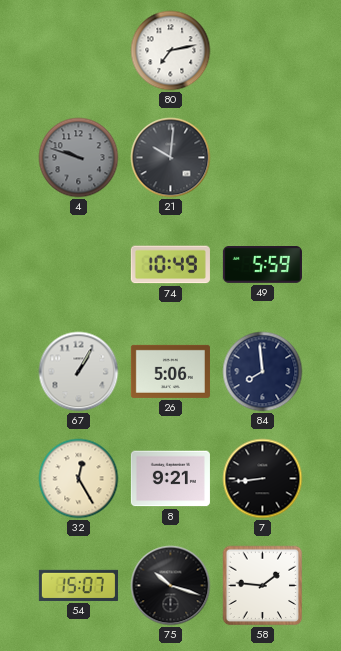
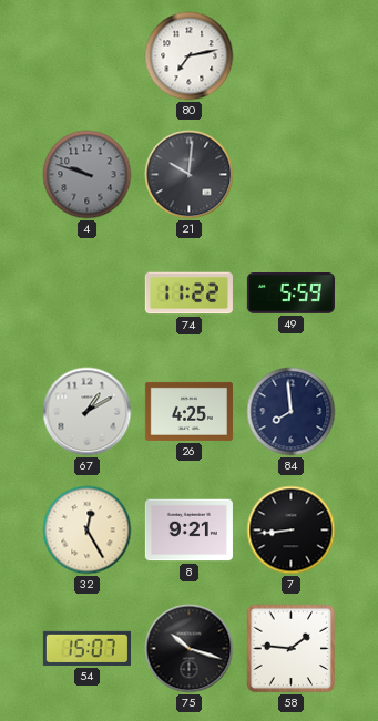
74: 10:49 -> 11:22 (188, 293)
67: 1:05 -> 1:10 (88, 412)
26: 5:06 -> 4:25 (188, 411)
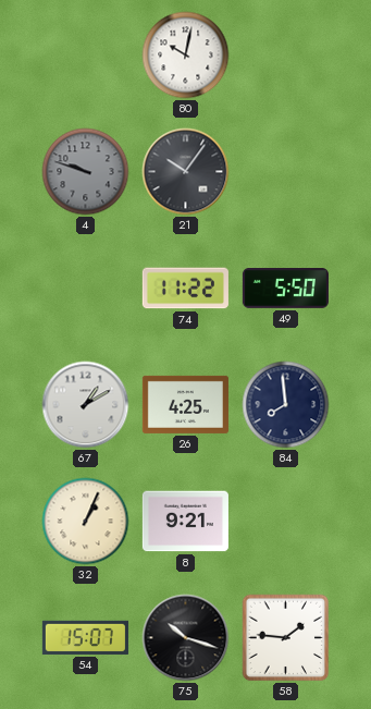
80: 7:13 -> 10:02 (186, 56)
21: 10:01 -> 10:06 (186, 172)
49: 5:59 -> 5:50 (285, 289)
32: 12:25 -> 1:04 (86, 522)
7: 8:44 -> none (292, 531)
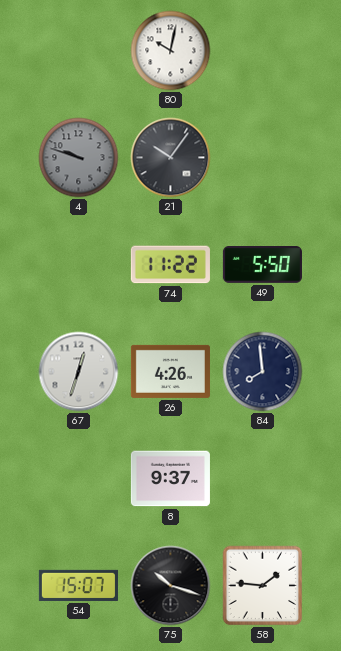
67: 1:10 -> 12:33 (79, 372)
26: 4:25 -> 4:26 (170, 371)
32: 1:04 -> none (86, 522)
8: 9:21 -> 9:37 (170, 479)
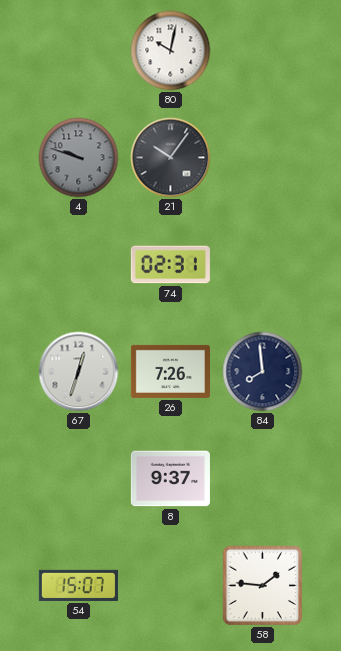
74: 11:22 -> 02:31 (170, 265)
49: 5:50 -> none (262, 265)
26: 4:26 -> 7:26 (170, 371)
75: 10:18 -> none (171, 586)
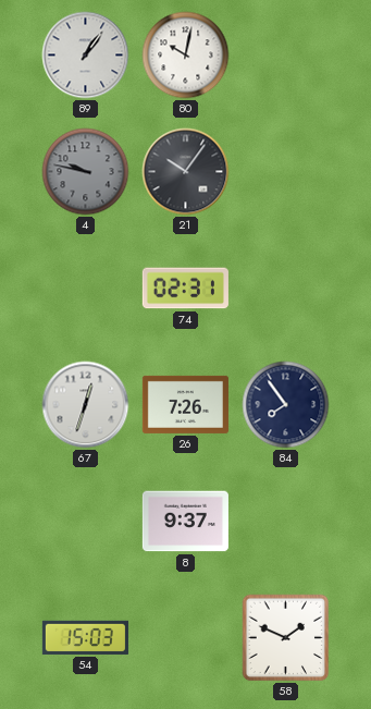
89: none -> 1:06 (86, 56)
4: 9:48 -> 9:47 (86, 172)
84: 7:59 -> 7:54 (286, 405)
54: 15:07 -> 15:03 (85, 637)
58: 1:46 -> 1:49 (286, 638)
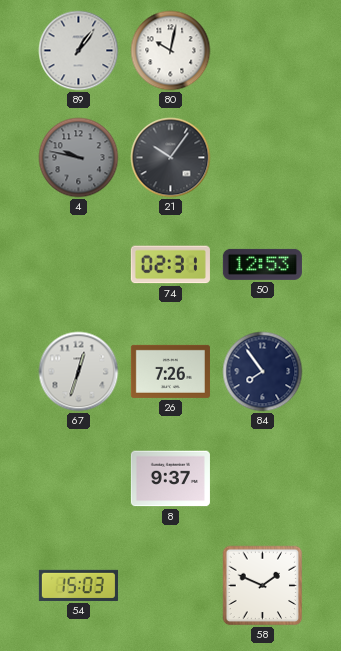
50: none -> 12:53 (262, 264)
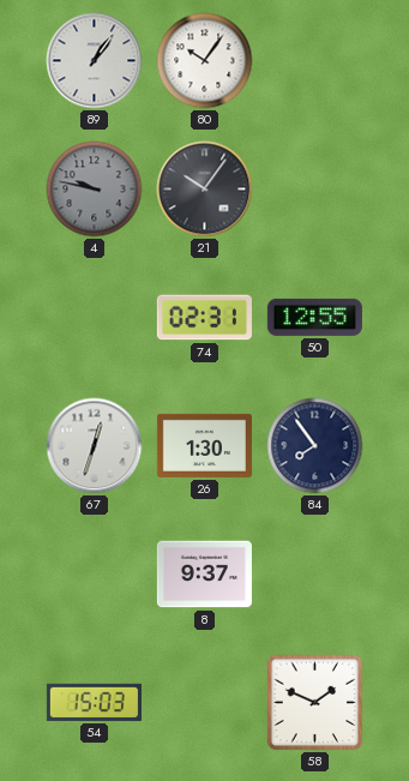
80: 10:02 -> 10:06 (205, 61)
50: 12:53 -> 12:55 (314, 317)
26: 7:26 -> 1:30 (204, 445)
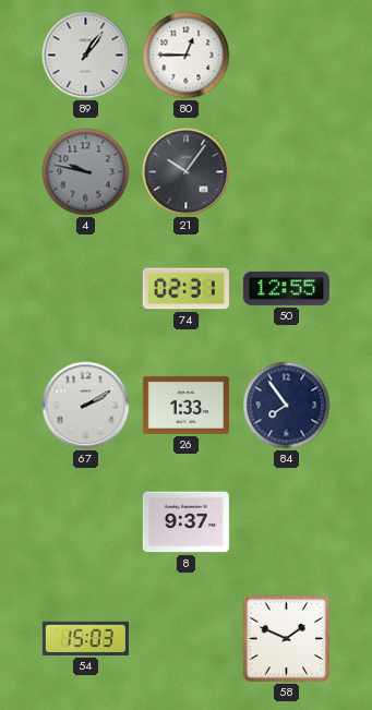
80: 10:06 -> 12:45 (187, 56)
67: 12:33 -> 2:10 (86, 406)
26: 1:30 -> 1:33 (185, 405)
